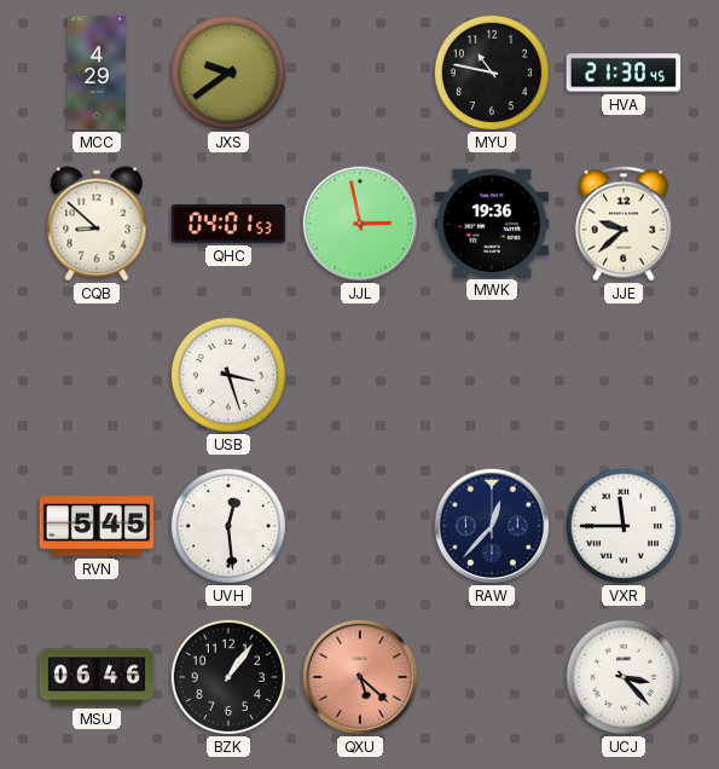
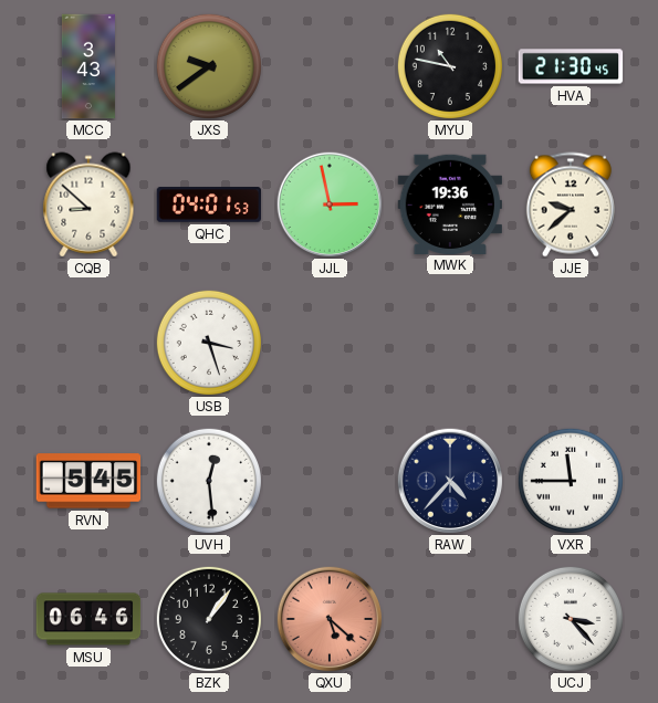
MCC: 4:29 -> 3:43 (88, 66)
RAW: 12:37 -> 4:37 (450, 481)
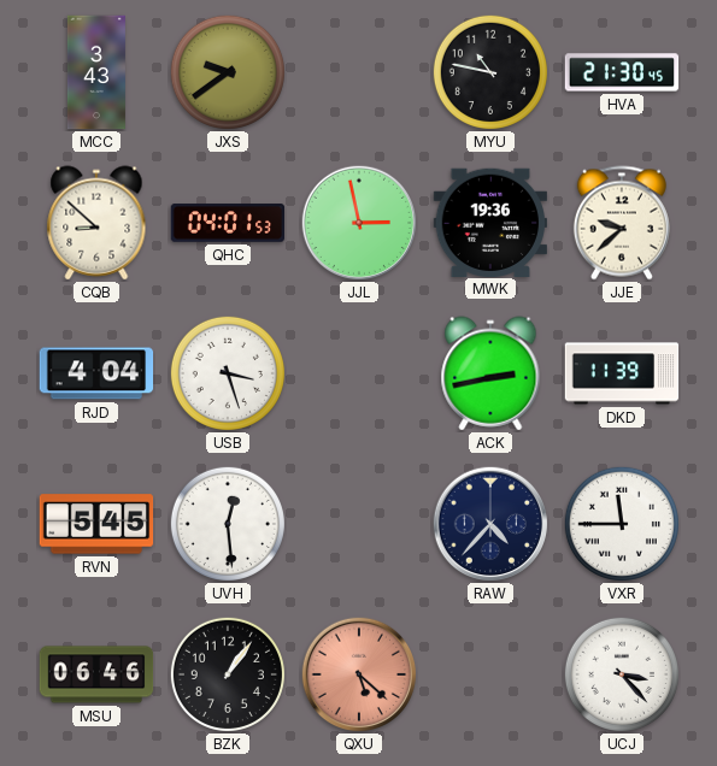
RJD: none -> 4:04 (96, 373)
ACK: none -> 2:43 (490, 373)
DKD: none -> 11:39 (622, 373)
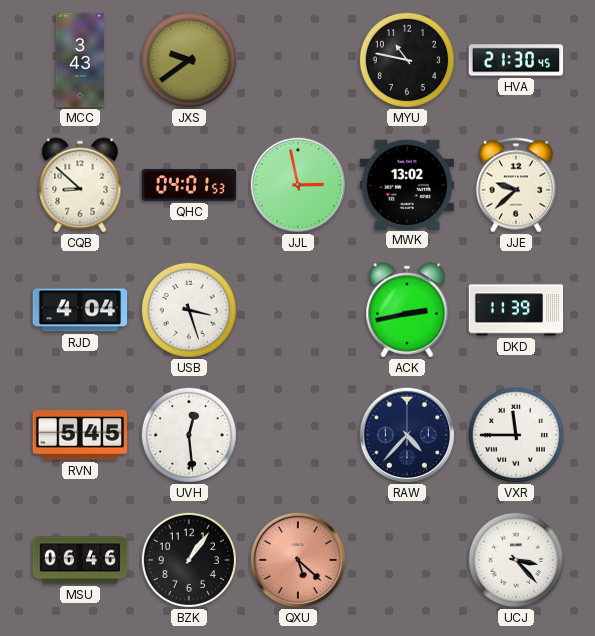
MWK: 19:36 -> 13:02 (406, 184)
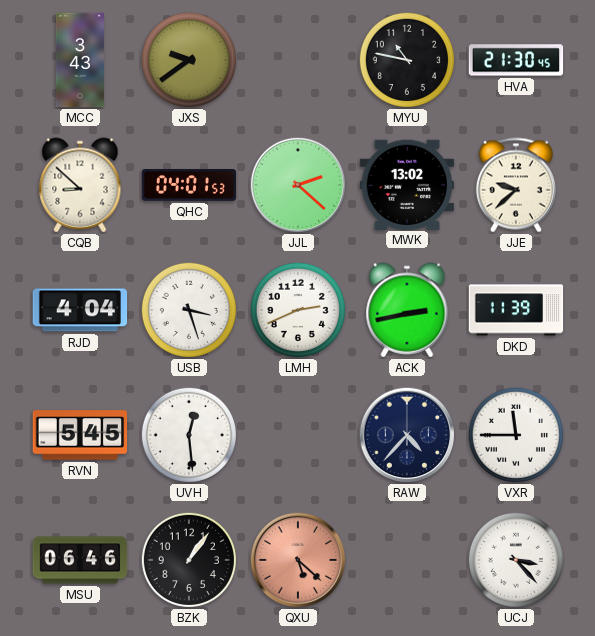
JJL: 2:58 -> 2:22 (298, 185)
LMH: none -> 2:41 (298, 310)
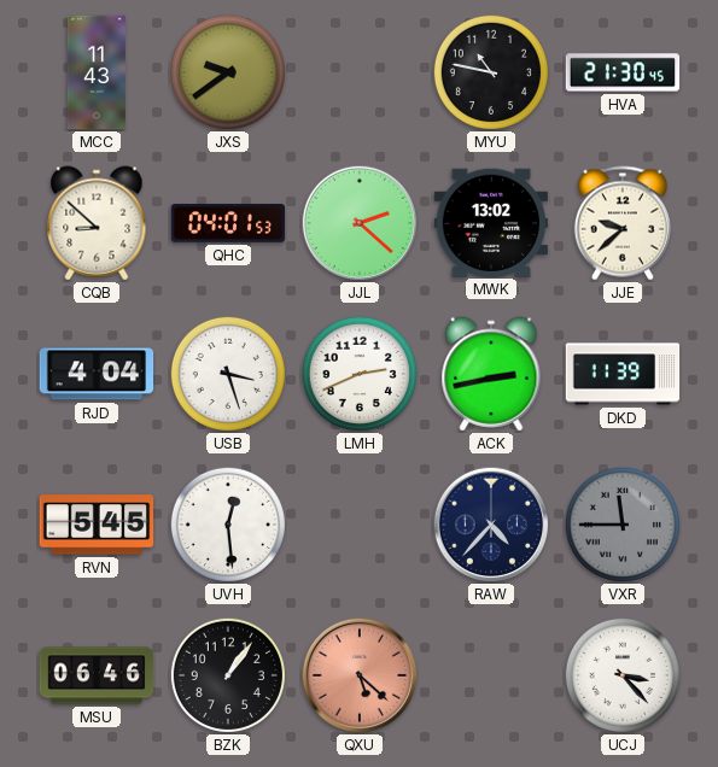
MCC: 3:43 -> 11:43 (97, 72)
VXR dial: white -> grey (623, 525)
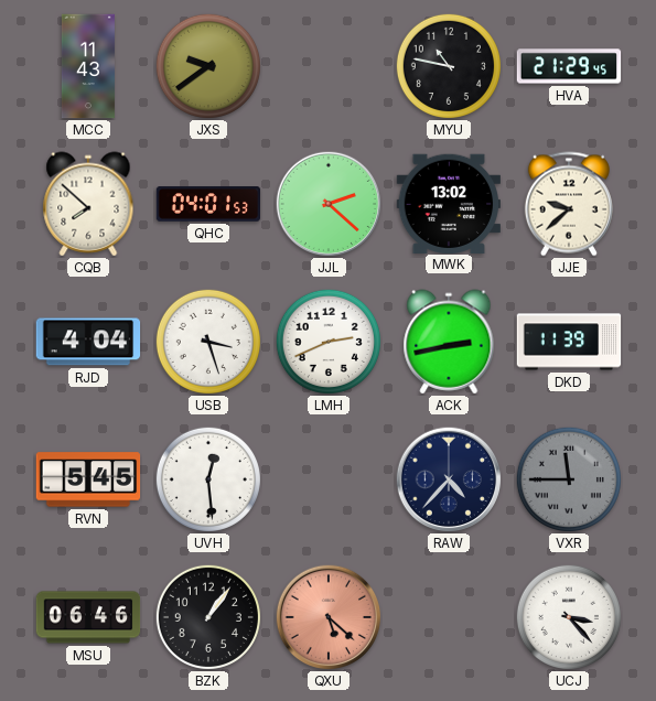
HVA: 21:30 -> 21:29 (569, 66)
CQB: 8:52 -> 7:52 (88, 204)
